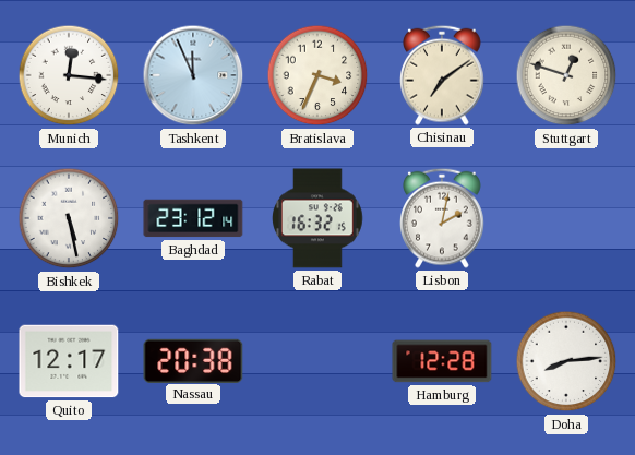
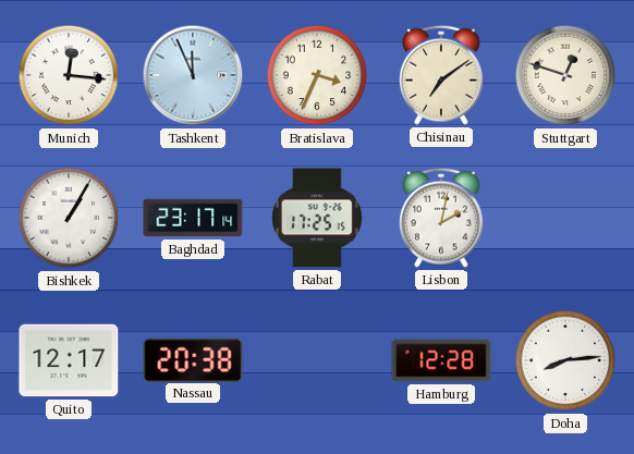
Bishkek: 5:28 -> 1:05 (69, 218)
Baghdad: 23:12 -> 23:17 (193, 218)
Rabat: 16:32 -> 17:25 (318, 218)
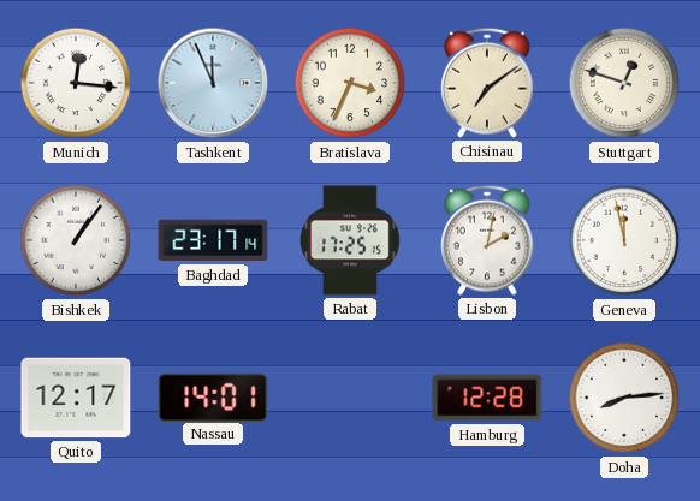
Bishkek: 1:05 -> 1:06 (76, 240)
Geneva: none -> 11:58 (624, 240)
Nassau: 20:38 -> 14:01 (213, 396)
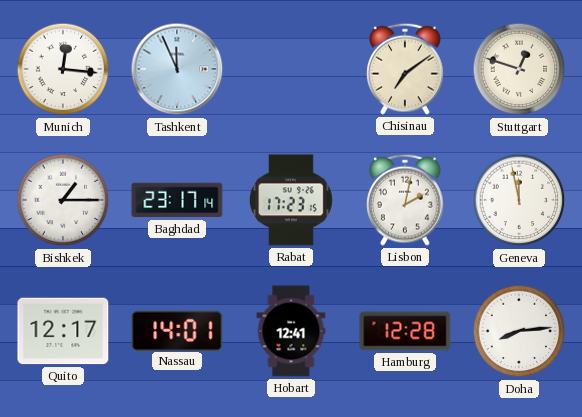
Bratislava: 3:34 -> none (350, 83)
Bishkek: 1:06 -> 1:15 (63, 200)
Rabat: 17:25 -> 17:23 (292, 200)
Hobart: none -> 12:41 (291, 331)
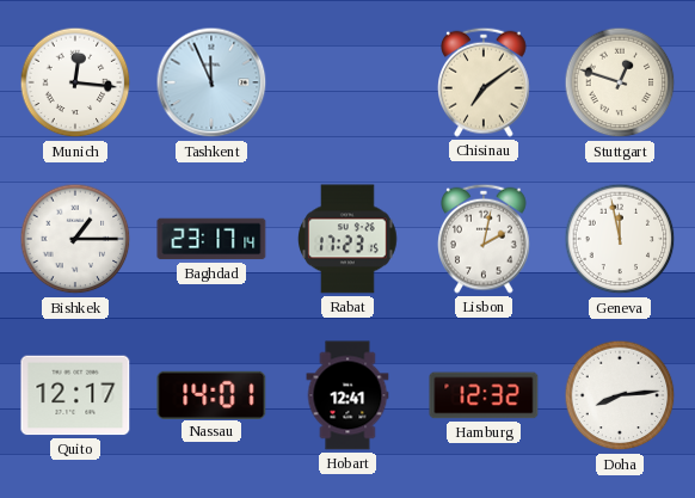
Hamburg: 12:28 -> 12:32 (484, 395)
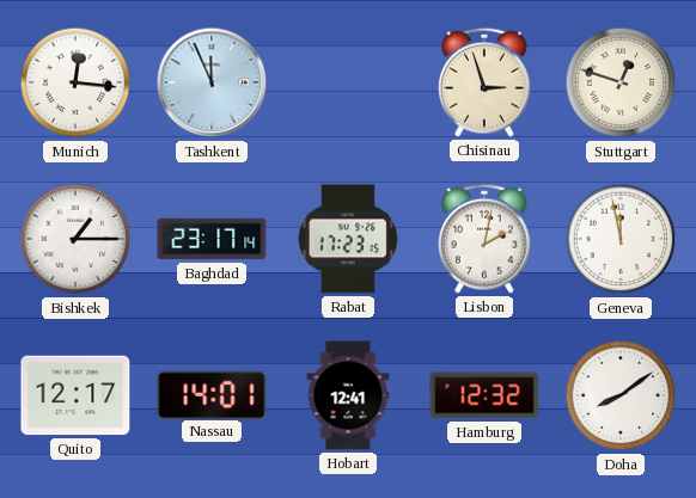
Chisinau: 7:09 -> 2:57 (486, 82)
Doha: 8:14 -> 8:09 (621, 395)
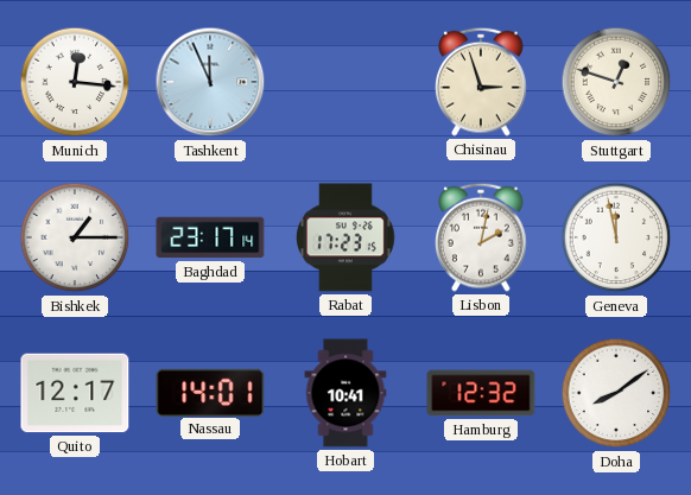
Hobart: 12:41 -> 10:41 (345, 393)
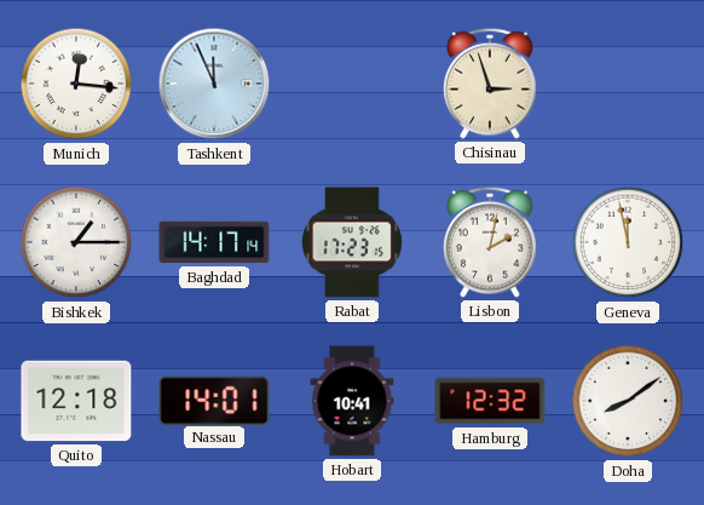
Stuttgart: 12:48 -> none (616, 82)
Baghdad: 23:17 -> 14:17 (214, 242)
Quito: 12:17 -> 12:18 (76, 401)
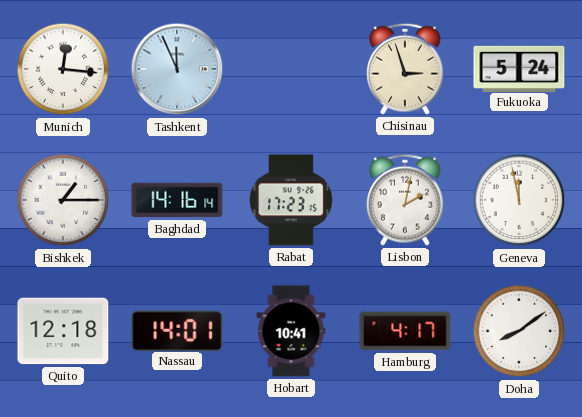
Fukuoka: none -> 5:24 (519, 68)
Baghdad: 14:17 -> 14:16 (177, 200)
Hamburg: 12:32 -> 4:17 (405, 331)
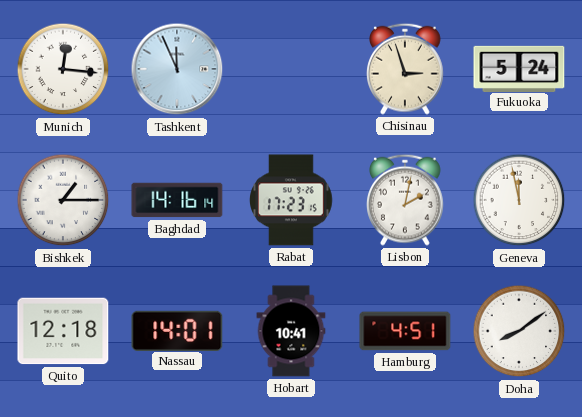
Hamburg: 4:17 -> 4:51 (405, 331)
